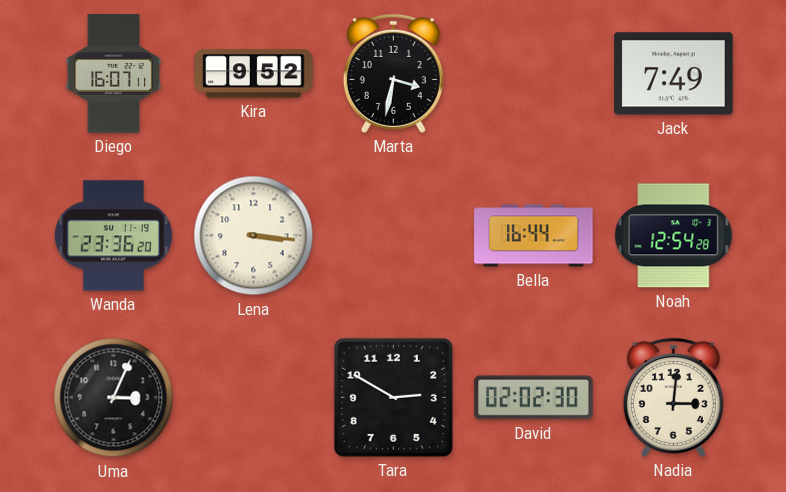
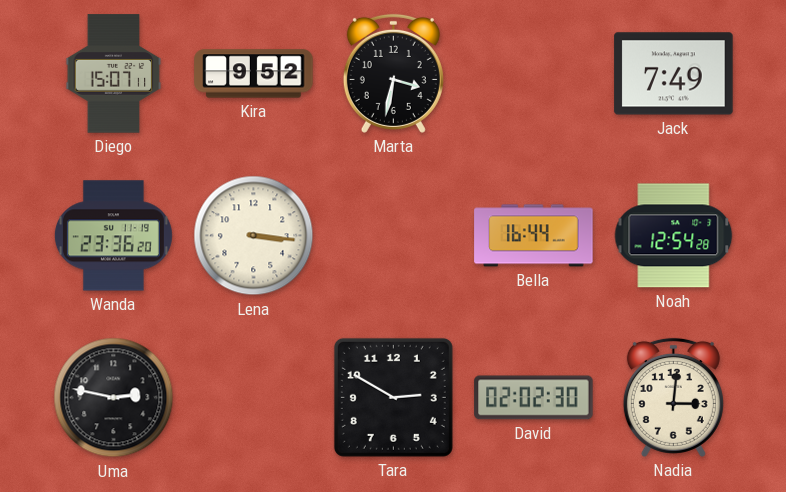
Diego: 16:07 -> 15:07 (114, 74)
Uma: 3:04 -> 2:47 (114, 398)
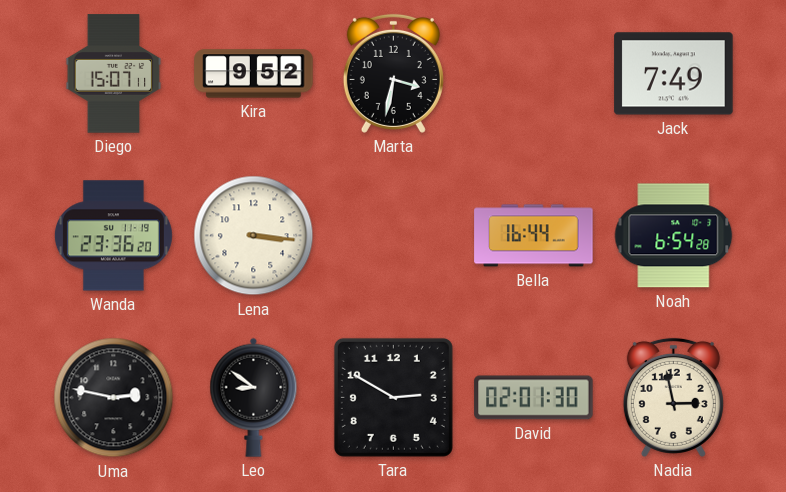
Noah: 12:54 -> 6:54 (674, 236)
Leo: none -> 8:51 (254, 397)
David: 02:02 -> 02:01 (534, 398)
Nadia: 3:01 -> 2:58 (673, 397)
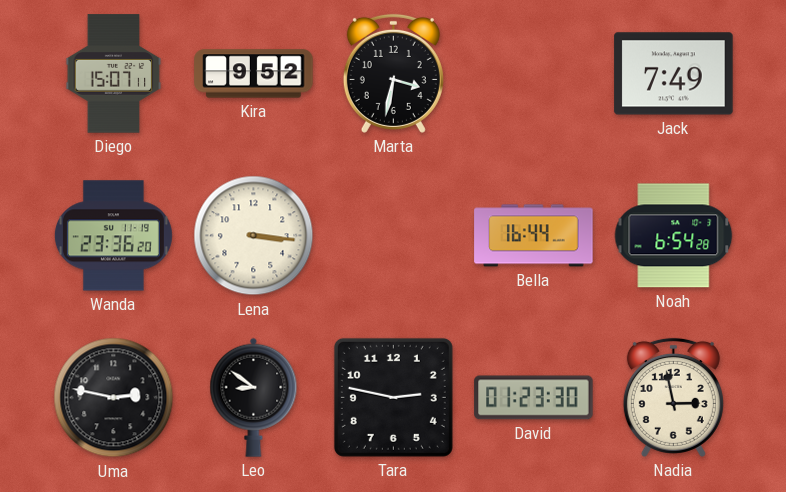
Tara: 2:50 -> 2:47 (393, 397)
David: 02:01 -> 01:23 (534, 398)
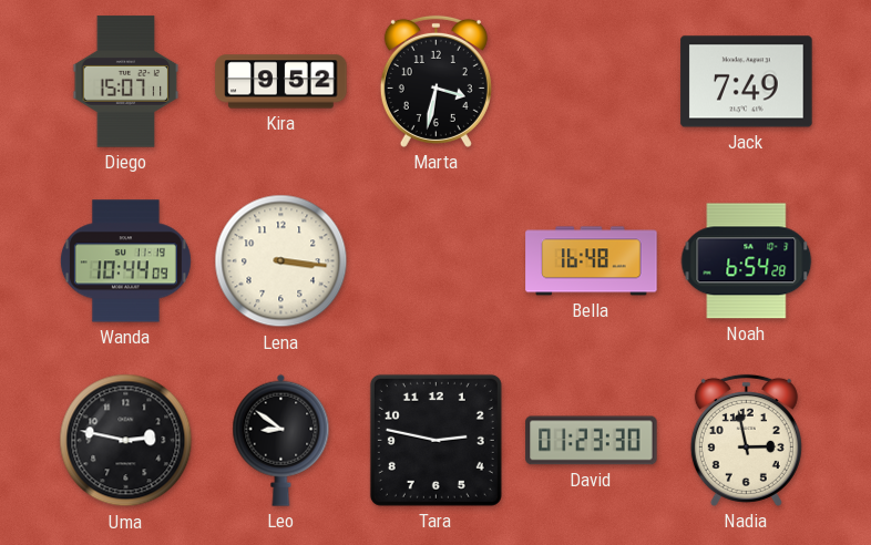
Wanda: 23:36 -> 10:44 (125, 261)
Bella: 16:44 -> 16:48 (592, 261)
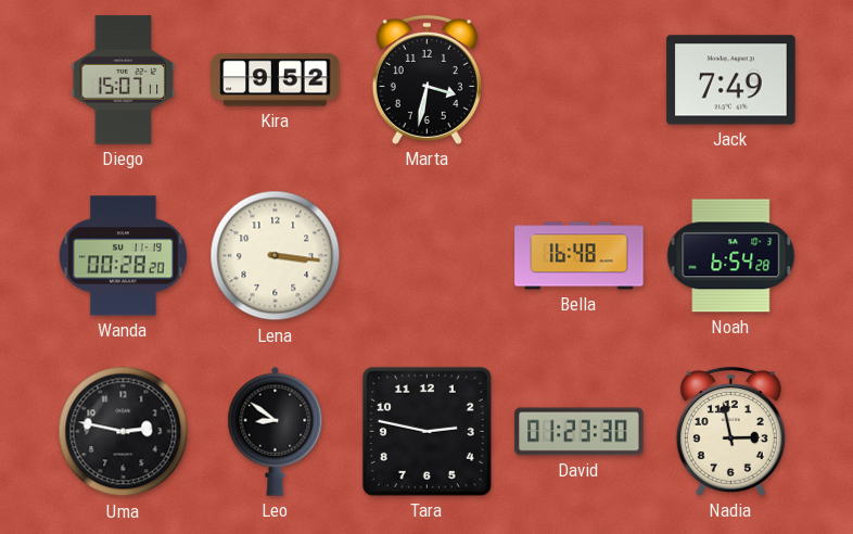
Wanda: 10:44 -> 00:28 (123, 256)
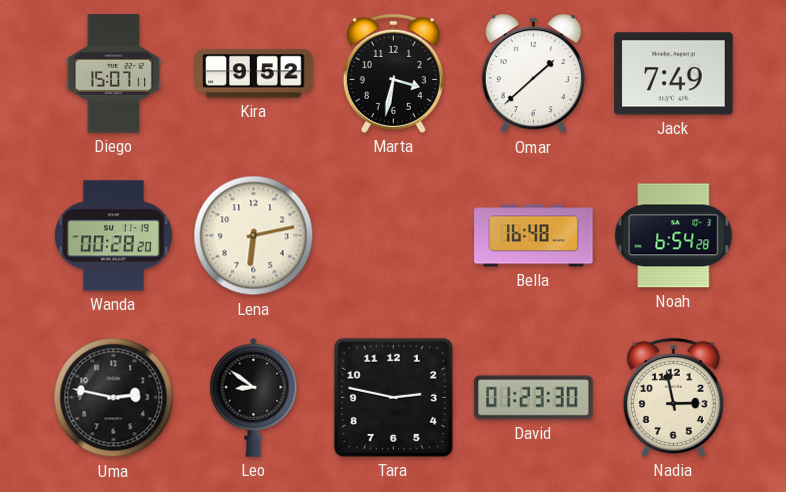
Omar: none -> 1:38 (533, 74)
Lena: 3:16 -> 6:13 (254, 236)
